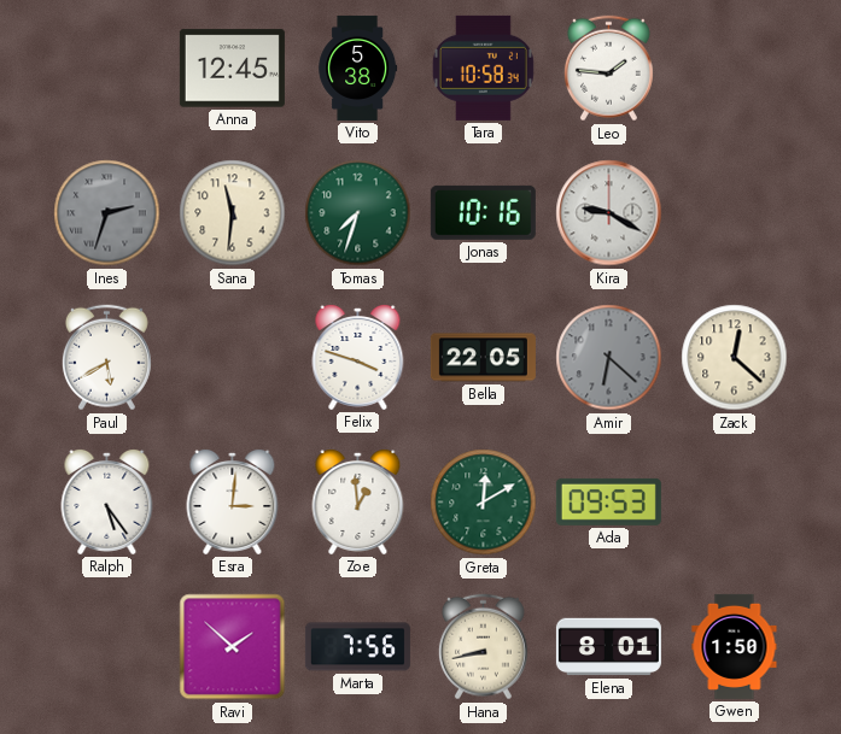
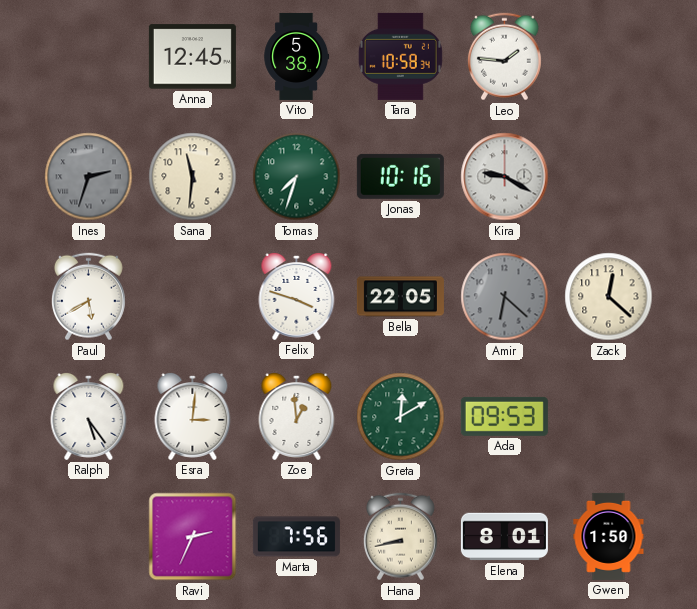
Ravi: 1:52 -> 2:34 (193, 537)
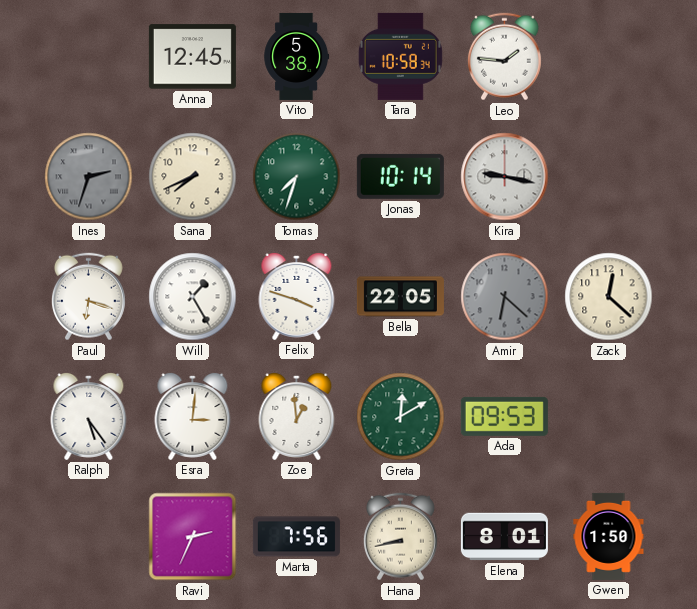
Sana: 11:31 -> 7:41 (193, 177)
Jonas: 10:16 -> 10:14 (400, 176)
Kira: 9:20 -> 9:17 (505, 177)
Paul: 5:40 -> 6:18 (88, 297)
Will: none -> 1:25 (193, 297)
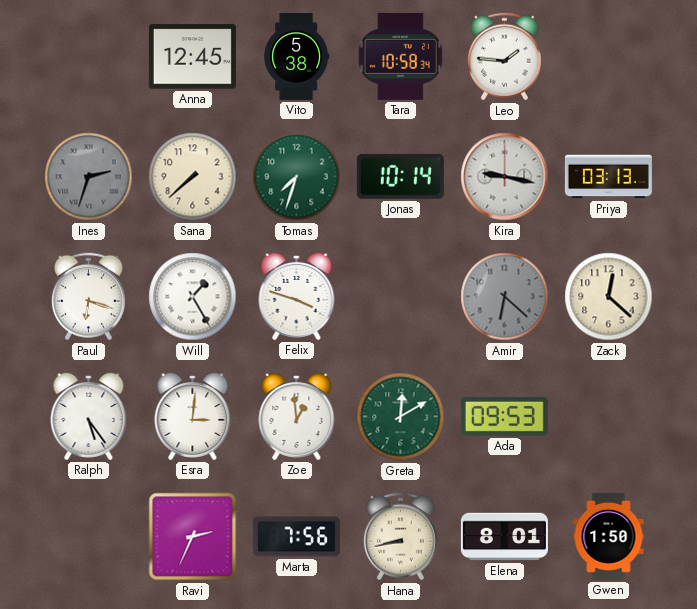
Sana: 7:41 -> 7:38 (193, 177)
Priya: none -> 03:13 (608, 177)
Bella: 22:05 -> none (400, 297)
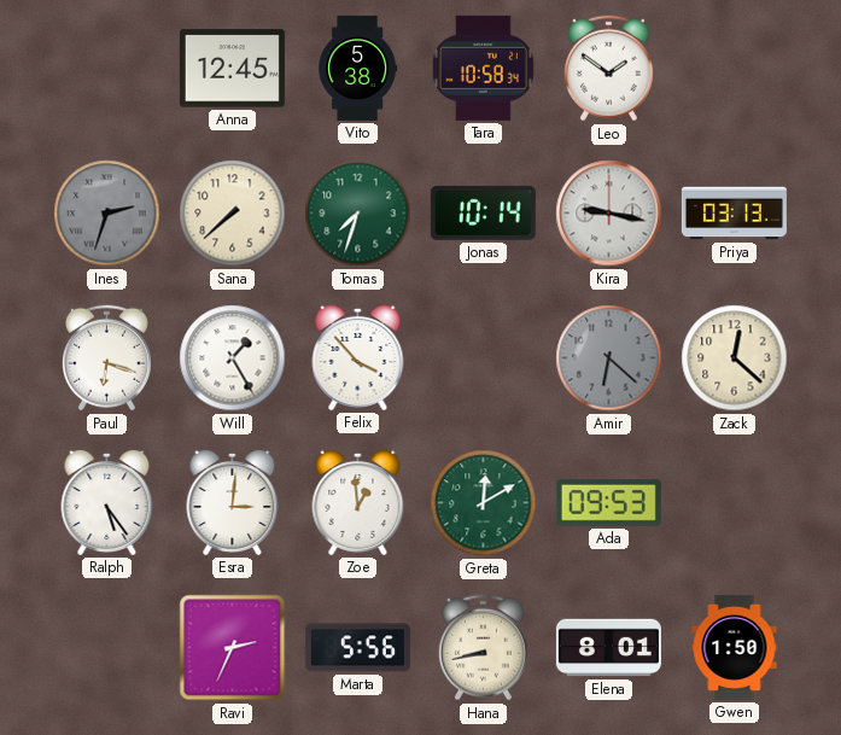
Leo: 1:46 -> 1:51 (608, 69)
Felix: 3:48 -> 3:53 (358, 357)
Marta: 7:56 -> 5:56 (357, 648)
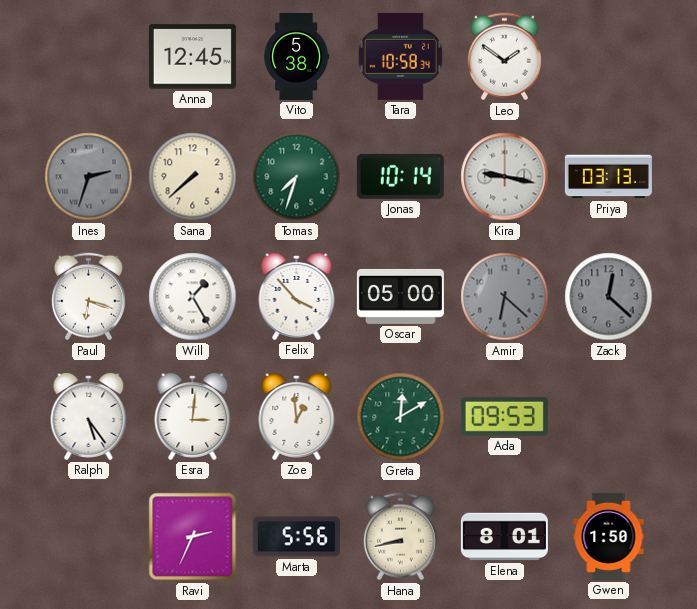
Oscar: none -> 05:00 (400, 296)
Zack dial: cream -> grey (609, 297)
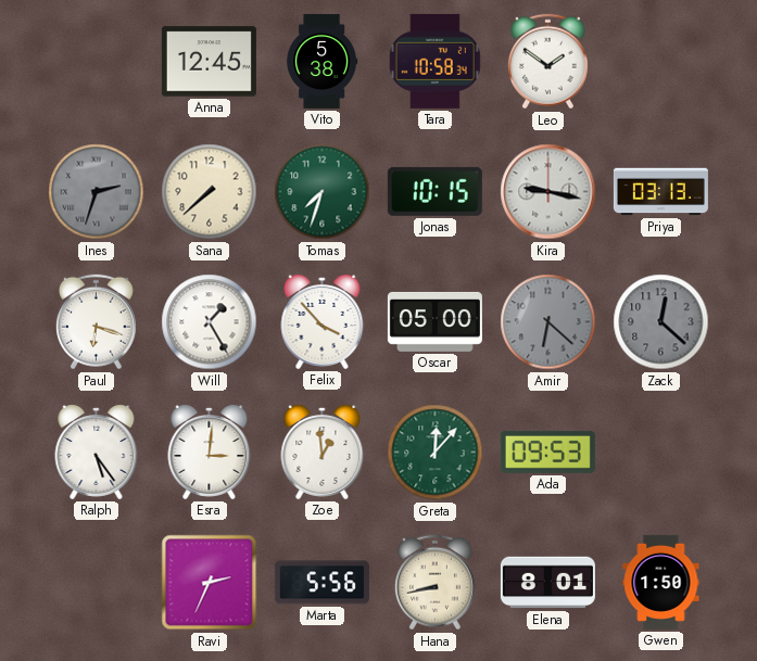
Jonas: 10:14 -> 10:15 (434, 191)
Greta: 12:10 -> 12:07 (436, 453)
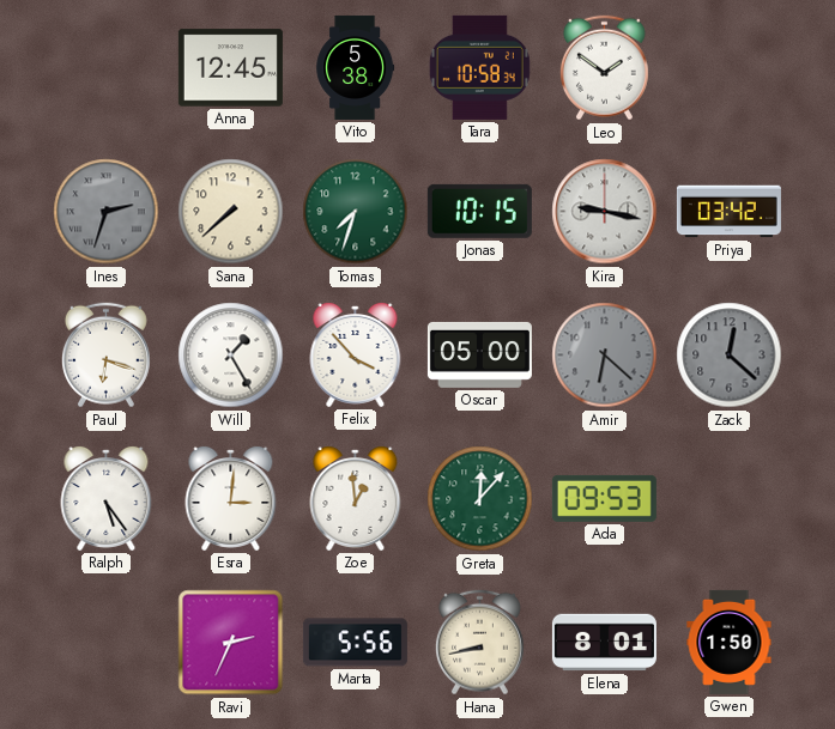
Priya: 03:13 -> 03:42 (728, 212)
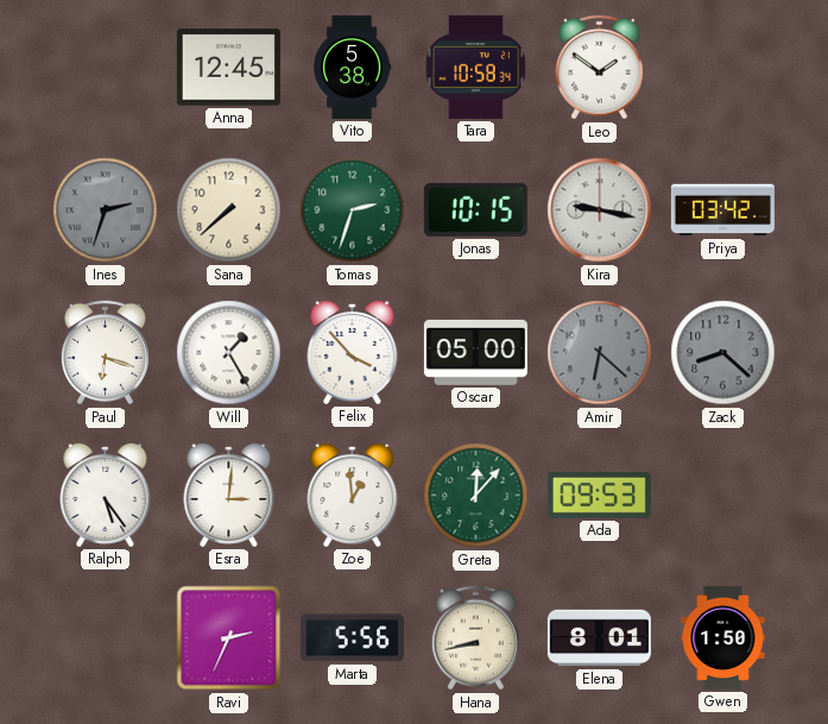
Tomas: 7:33 -> 2:33 (353, 210)
Zack: 12:22 -> 8:22 (723, 353)
